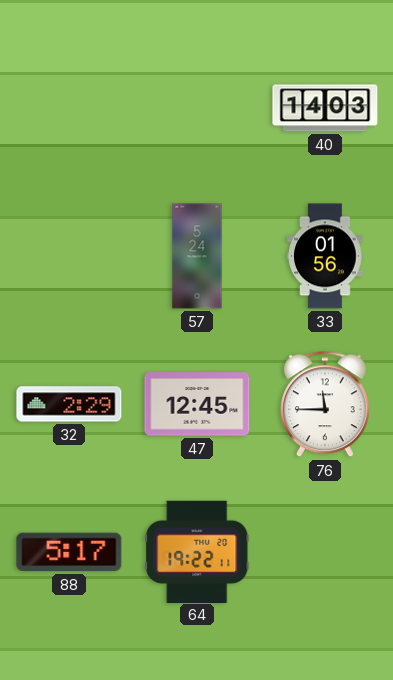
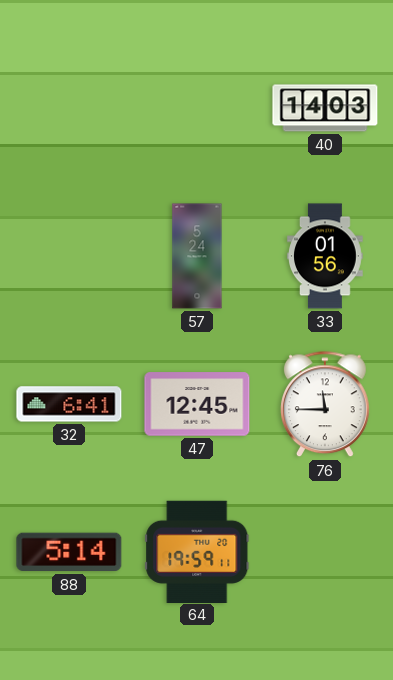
32: 2:29 -> 6:41 (69, 404)
88: 5:17 -> 5:14 (69, 552)
64: 19:22 -> 19:59 (197, 551)
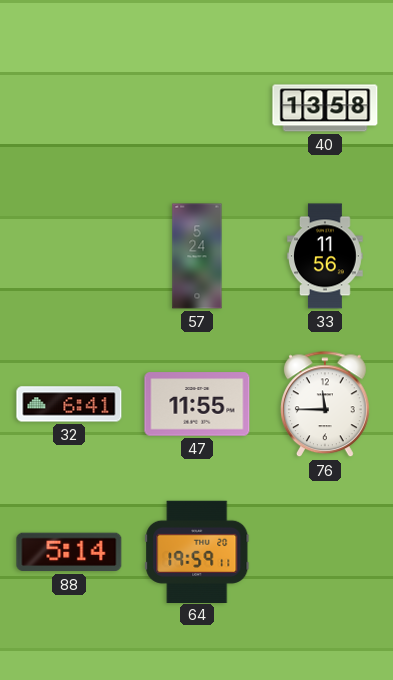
40: 14:03 -> 13:58 (325, 108)
33: 01:56 -> 11:56 (326, 256)
47: 12:45 -> 11:55 (197, 404)
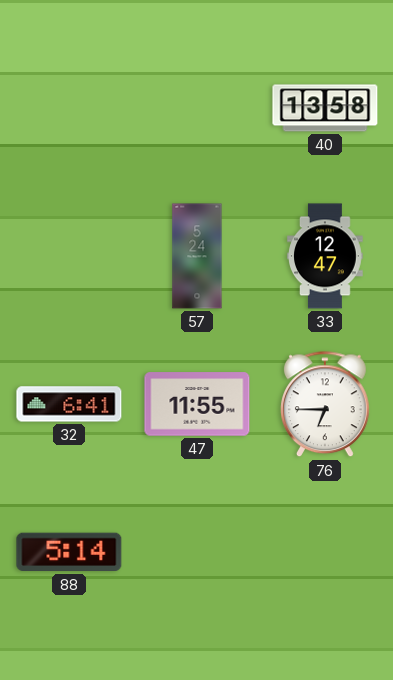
33: 11:56 -> 12:47 (326, 256)
76: 11:45 -> 6:45 (325, 405)
64: 19:59 -> none (197, 551)
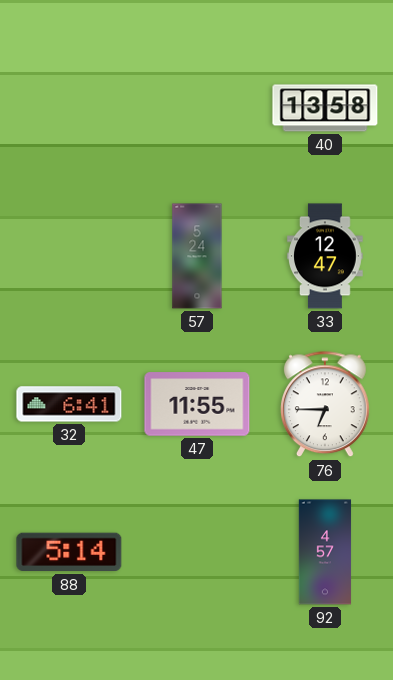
92: none -> 4:57 (325, 552)
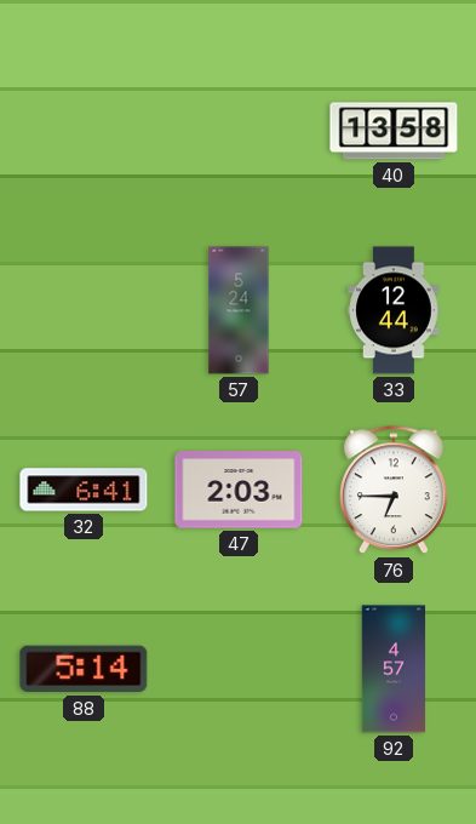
33: 12:47 -> 12:44 (395, 310)
47: 11:55 -> 2:03 (239, 490)
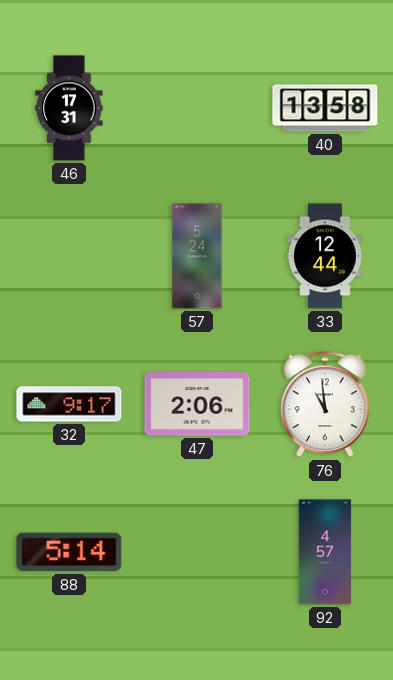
46: none -> 17:31 (69, 108)
32: 6:41 -> 9:17 (69, 404)
47: 2:03 -> 2:06 (197, 404)
76: 6:45 -> 10:59 (325, 405)
